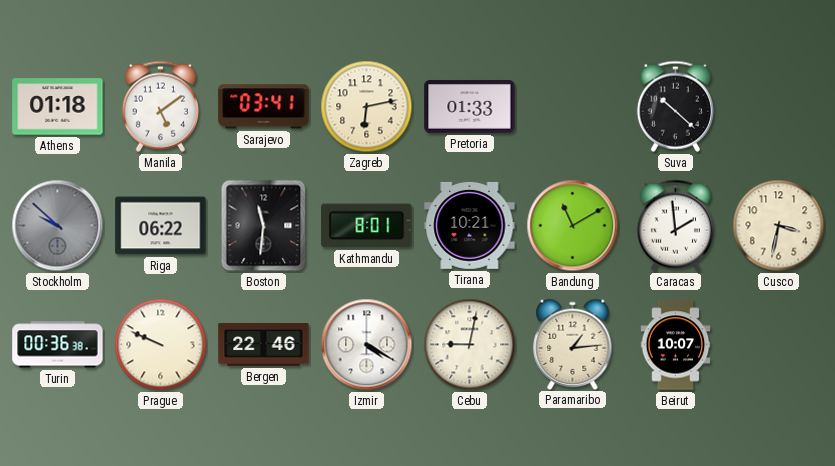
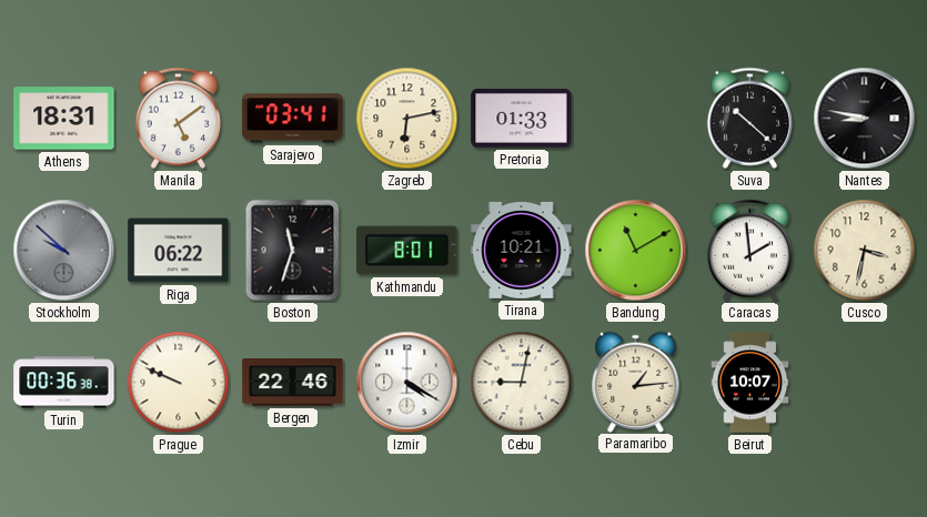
Athens: 01:18 -> 18:31 (64, 119)
Nantes: none -> 8:47 (865, 119)
Boston: 11:31 -> 11:33 (293, 251)
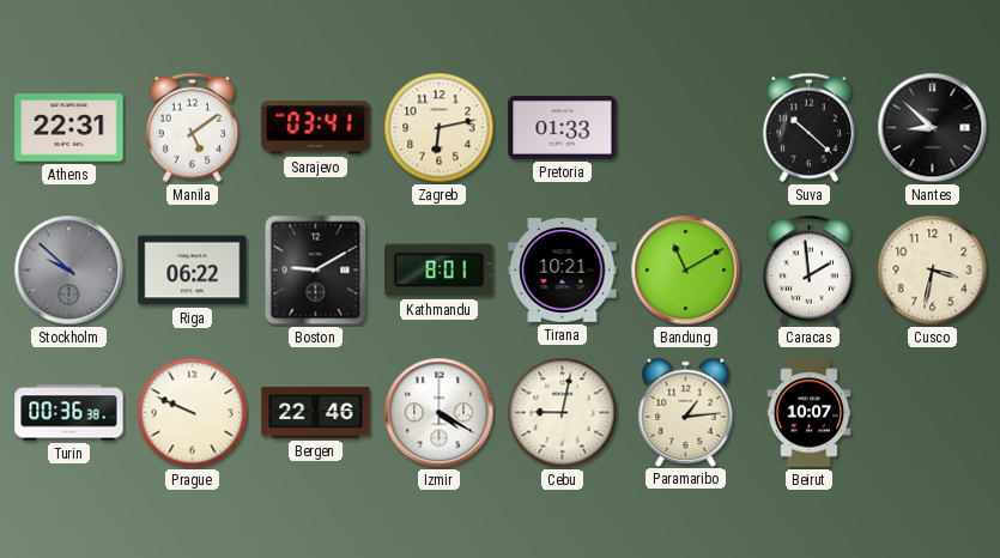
Athens: 18:31 -> 22:31 (69, 128)
Nantes: 8:47 -> 8:52 (933, 128)
Boston: 11:33 -> 9:10 (316, 271)
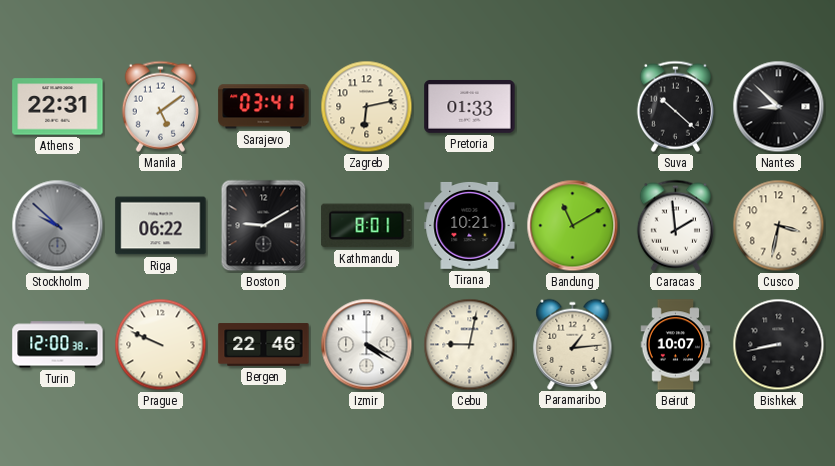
Turin: 00:36 -> 12:00 (58, 345)
Bishkek: none -> 8:43 (779, 345)
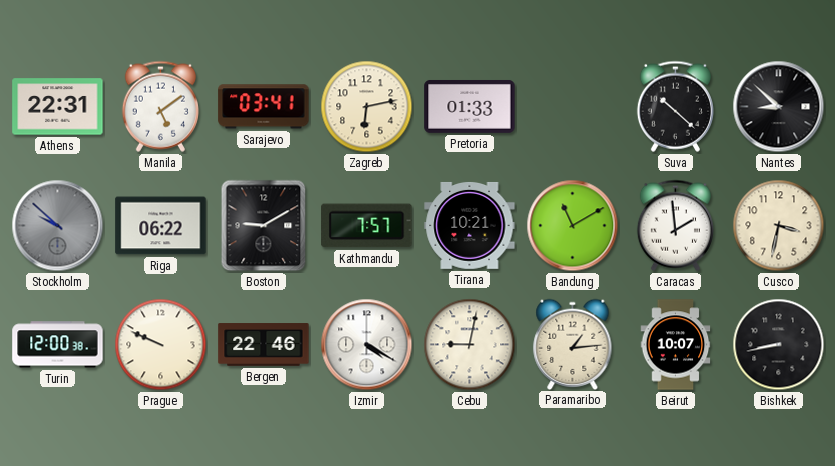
Kathmandu: 8:01 -> 7:57 (367, 226)
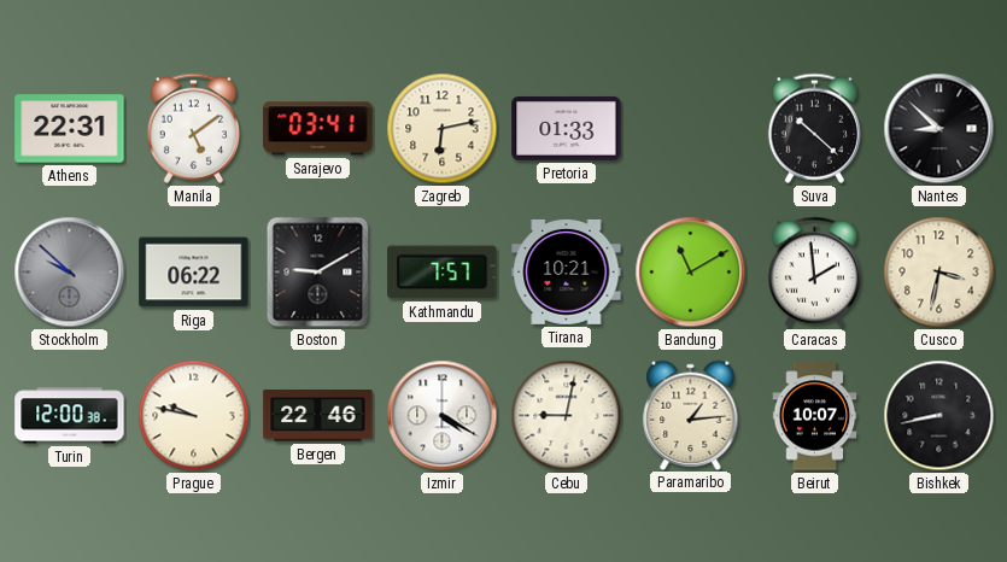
Prague: 9:49 -> 9:47 (194, 416)
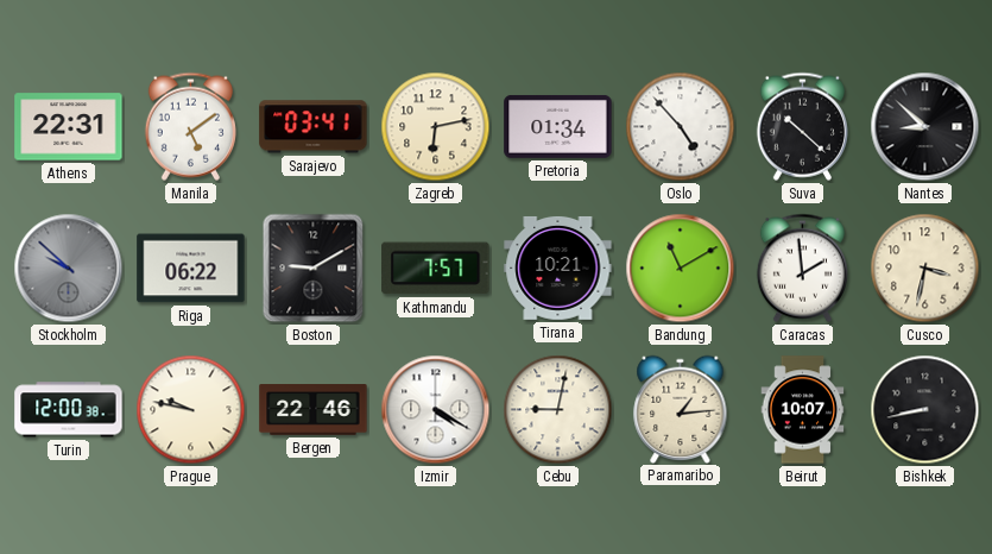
Pretoria: 01:33 -> 01:34 (558, 126)
Oslo: none -> 4:53 (681, 127)
